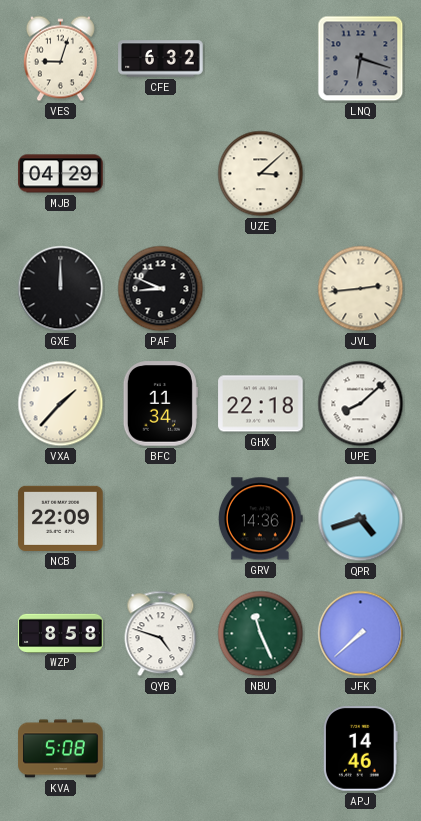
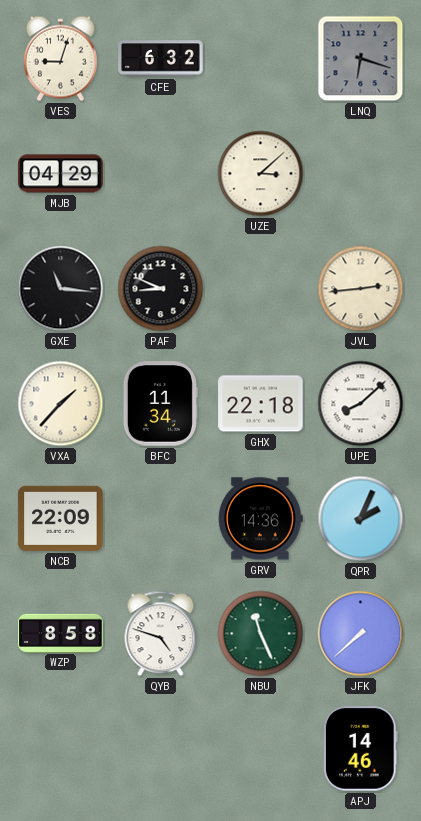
GXE: 12:00 -> 11:16 (61, 289)
QPR: 4:42 -> 2:04 (361, 519)
KVA: 5:08 -> none (61, 749)
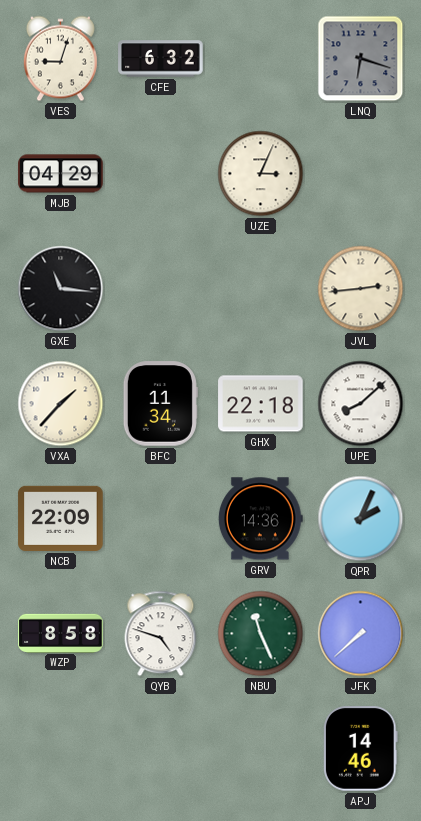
UZE: 3:08 -> 3:04 (261, 174)
PAF: 8:49 -> none (161, 289)
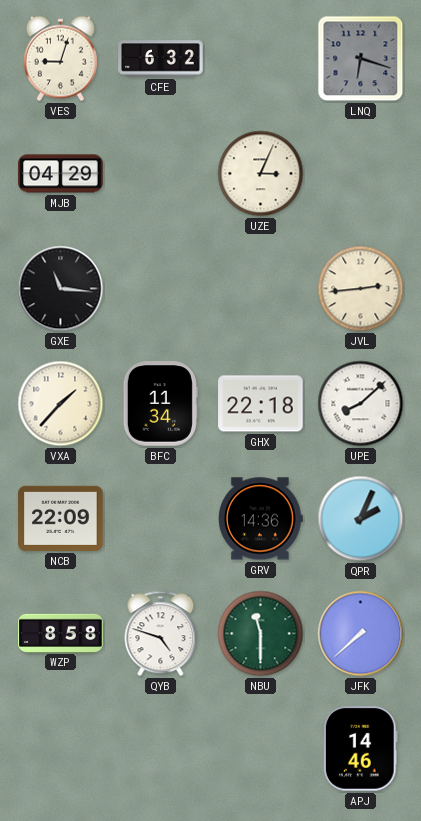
NBU: 11:26 -> 11:30 (261, 634)
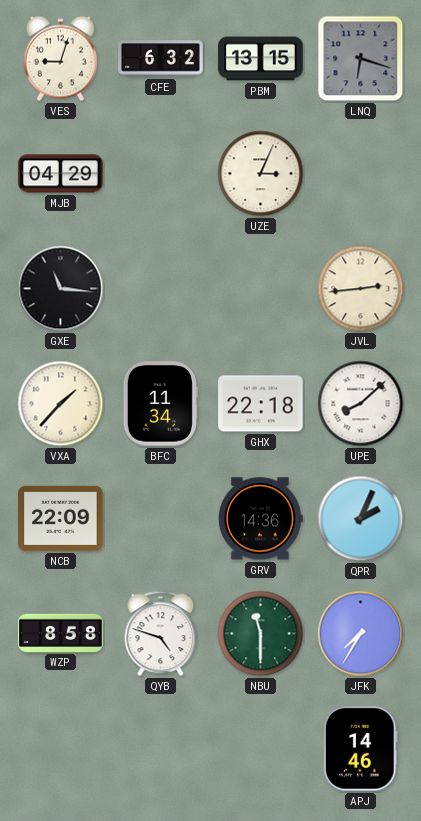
PBM: none -> 13:15 (261, 59)
JFK: 7:38 -> 7:35 (361, 634)
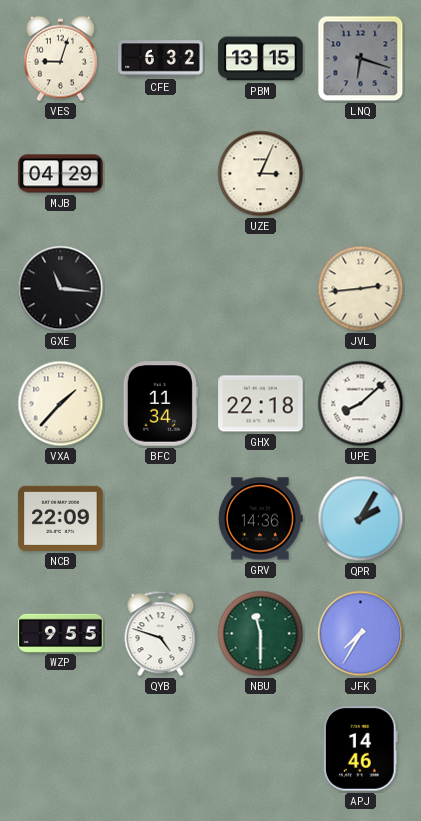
QPR: 2:04 -> 2:05 (361, 519)
WZP: 8:58 -> 9:55 (61, 633)
